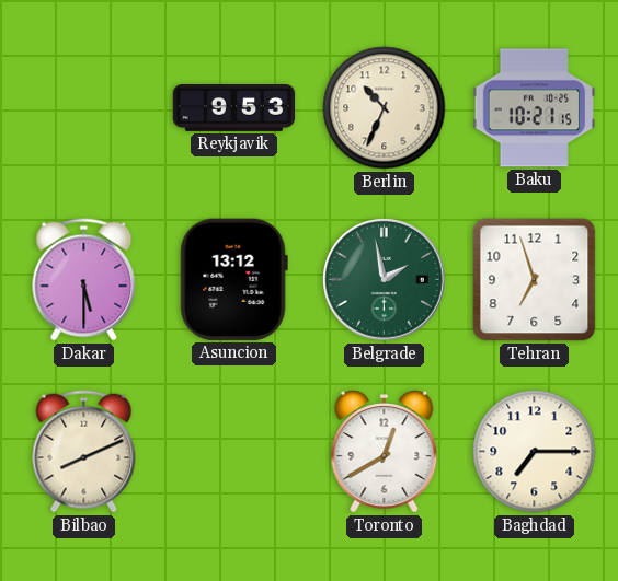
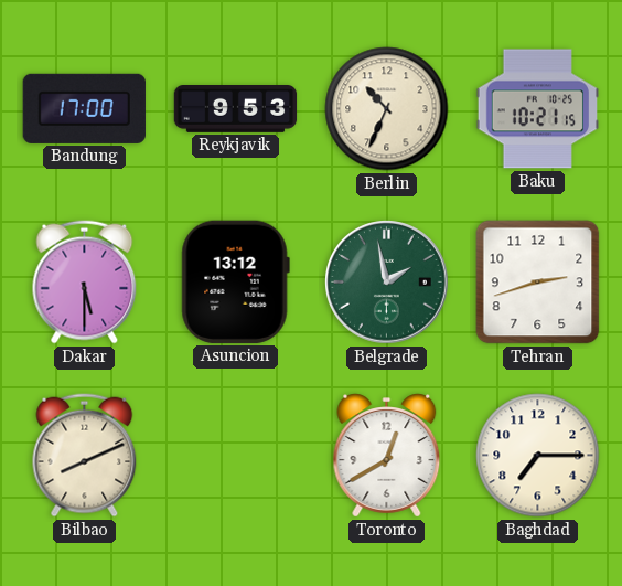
Bandung: none -> 17:00 (84, 108)
Tehran: 6:57 -> 2:42 (538, 283)
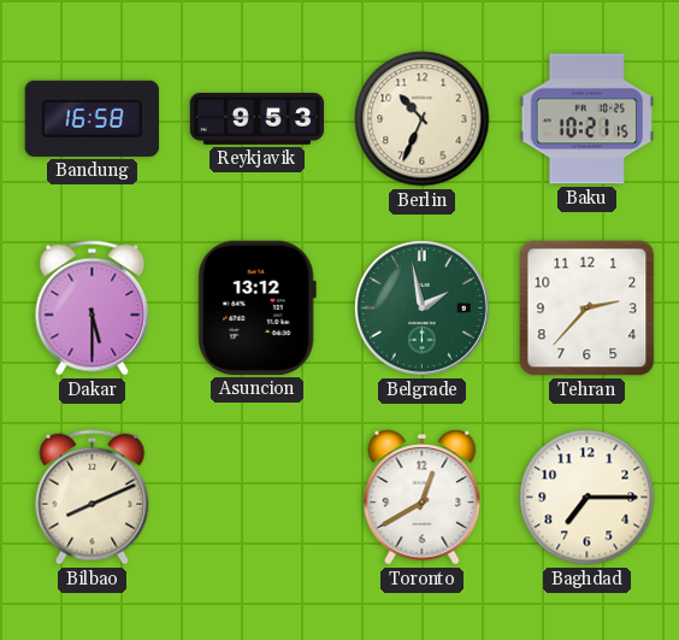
Bandung: 17:00 -> 16:58 (91, 118)
Tehran: 2:42 -> 2:37 (588, 309)
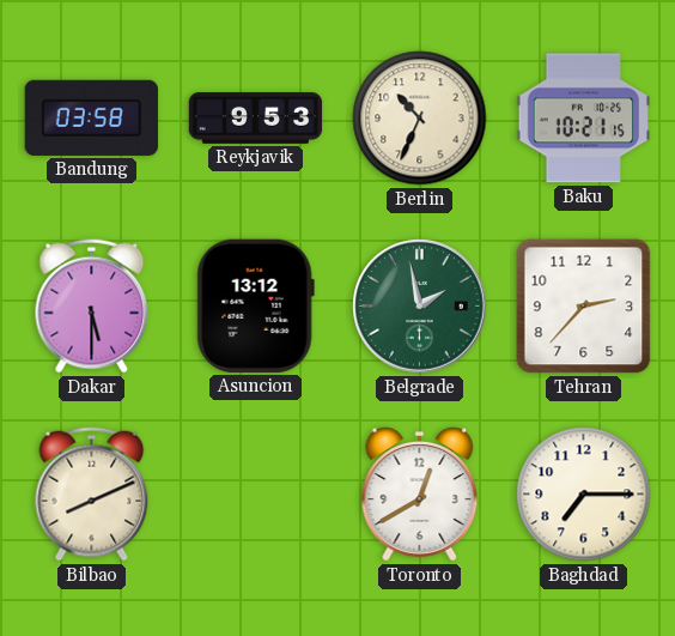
Bandung: 16:58 -> 03:58 (91, 117)
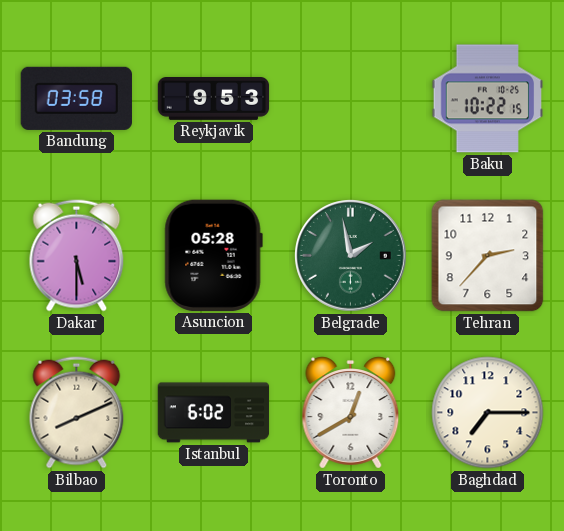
Berlin: 10:34 -> none (420, 119)
Baku: 10:21 -> 10:22 (488, 99)
Asuncion: 13:12 -> 05:28 (213, 255)
Istanbul: none -> 6:02 (214, 413)
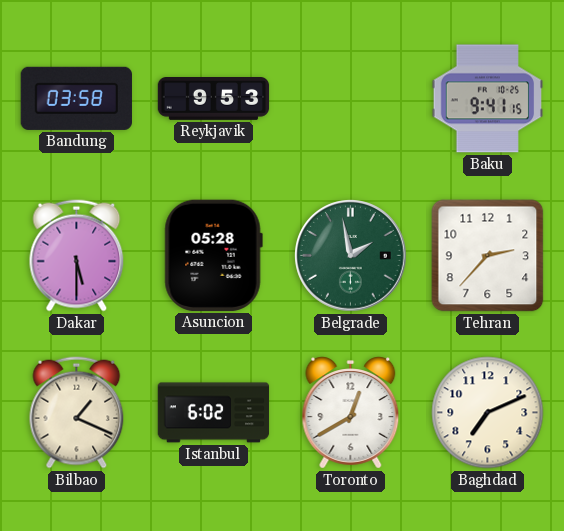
Baku: 10:22 -> 9:41 (488, 99)
Bilbao: 8:11 -> 1:19 (77, 413)
Baghdad: 7:15 -> 7:11 (488, 413)
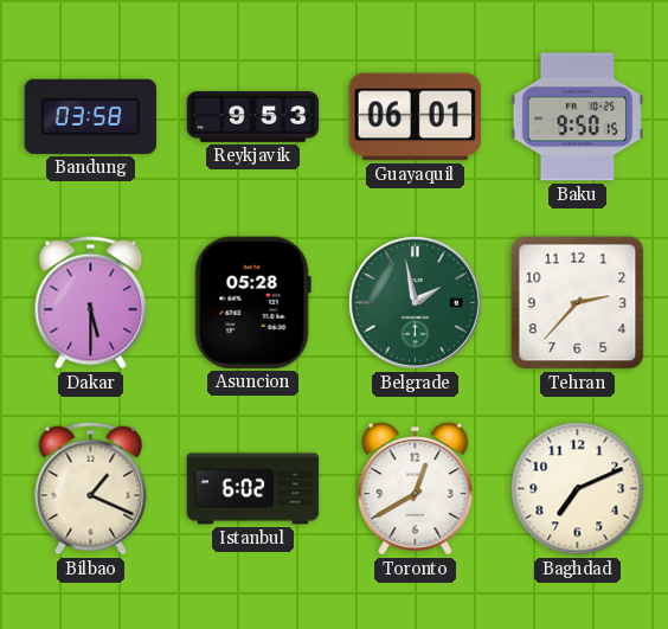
Guayaquil: none -> 06:01 (415, 117)
Baku: 9:41 -> 9:50 (578, 117)
